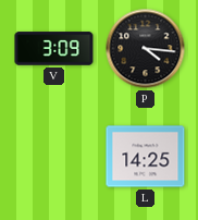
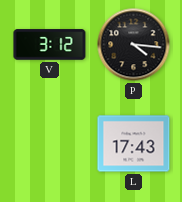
V: 3:09 -> 3:12 (50, 45)
L: 14:25 -> 17:43 (134, 144)
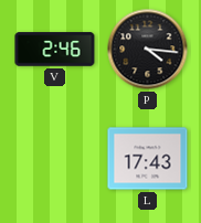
V: 3:12 -> 2:46 (55, 50)
